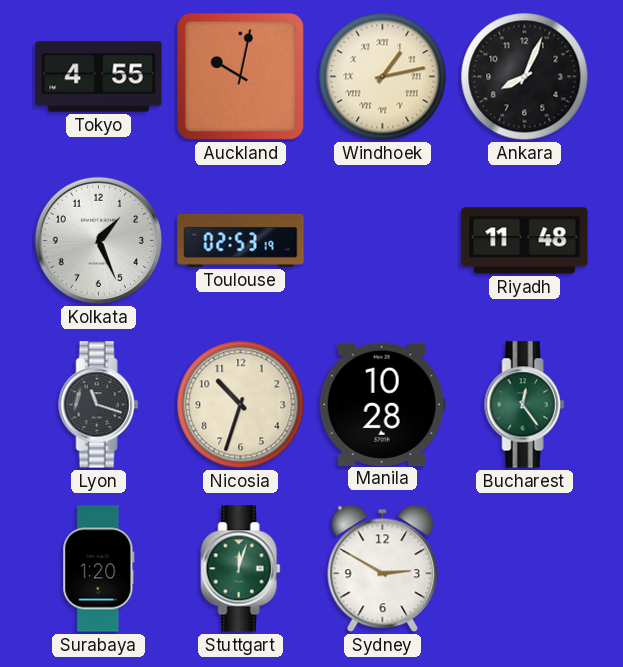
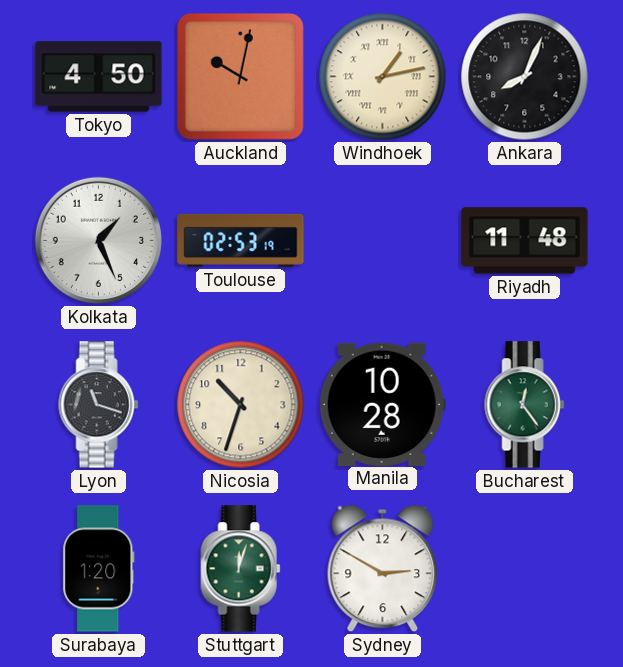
Tokyo: 4:55 -> 4:50 (99, 77)
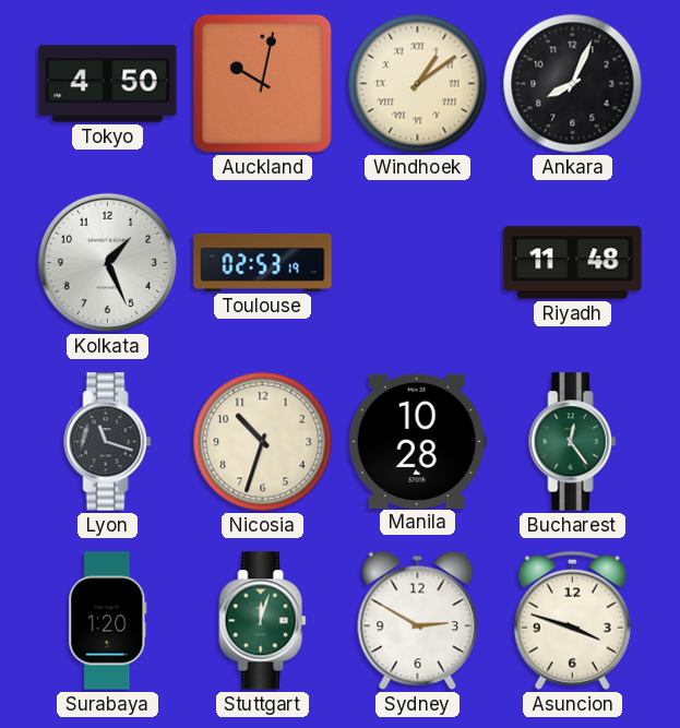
Windhoek: 1:13 -> 1:09 (418, 84)
Asuncion: none -> 3:48 (572, 620)
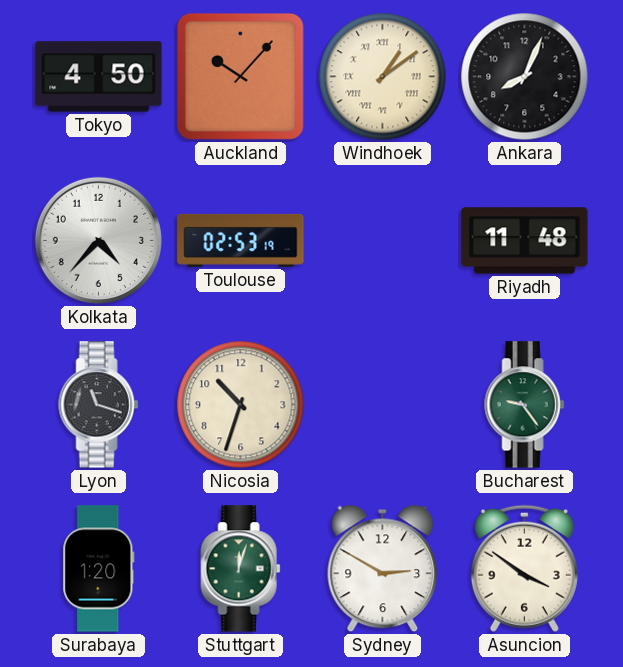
Auckland: 10:02 -> 10:07 (240, 76)
Kolkata: 1:26 -> 4:37 (98, 240)
Manila: 10:28 -> none (417, 441)
Bucharest: 12:24 -> 9:24 (525, 405)
Asuncion: 3:48 -> 3:51 (524, 568)
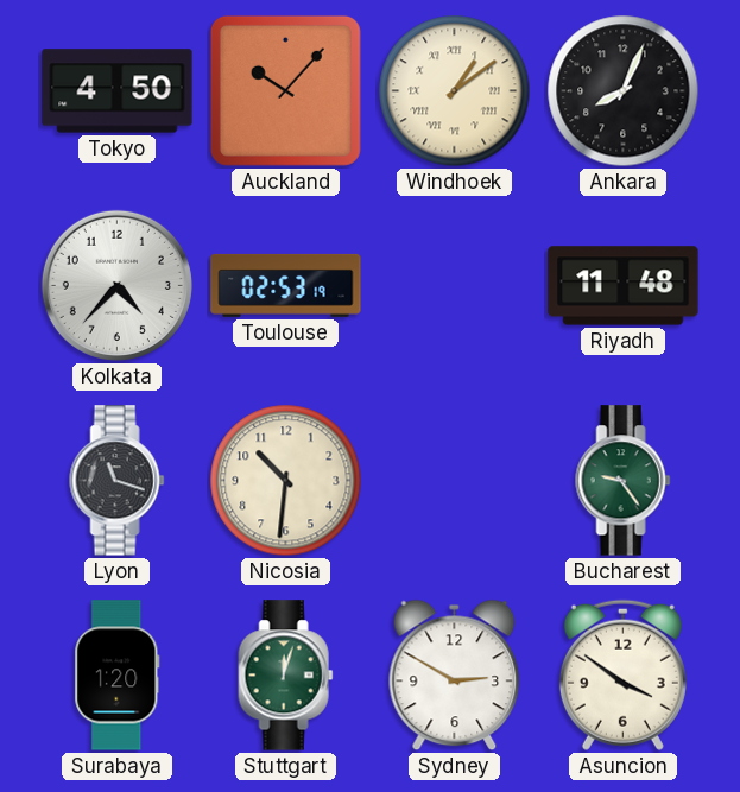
Nicosia: 10:33 -> 10:31 (286, 481)
